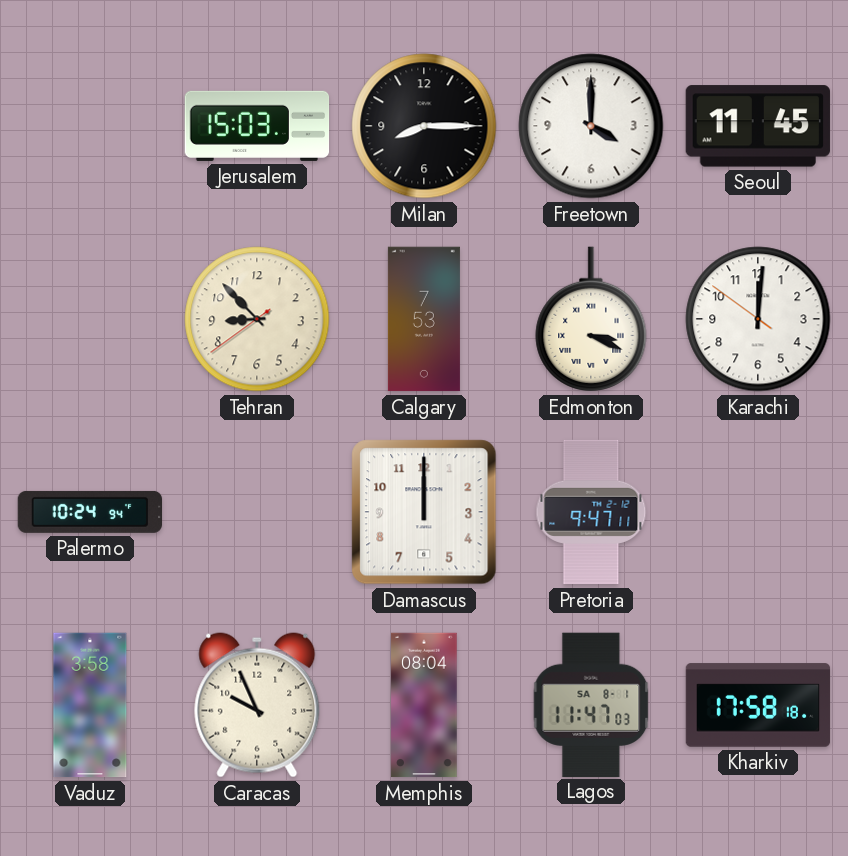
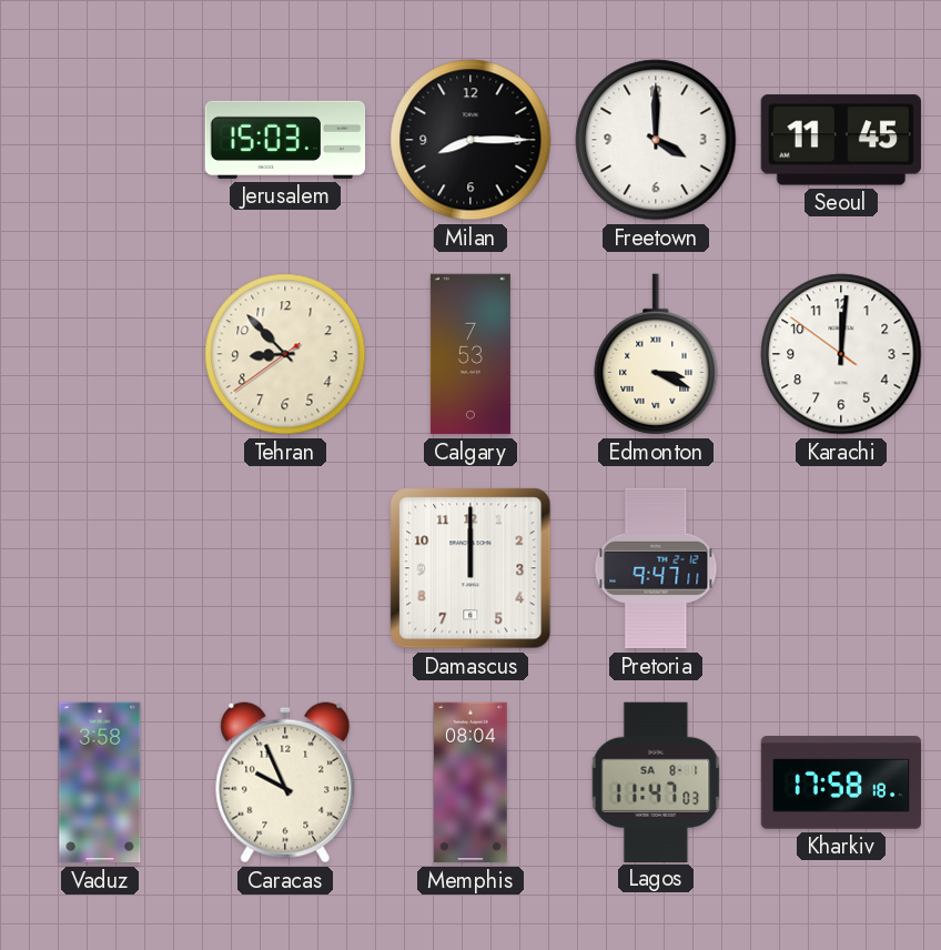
Palermo: 10:24 -> none (90, 512)
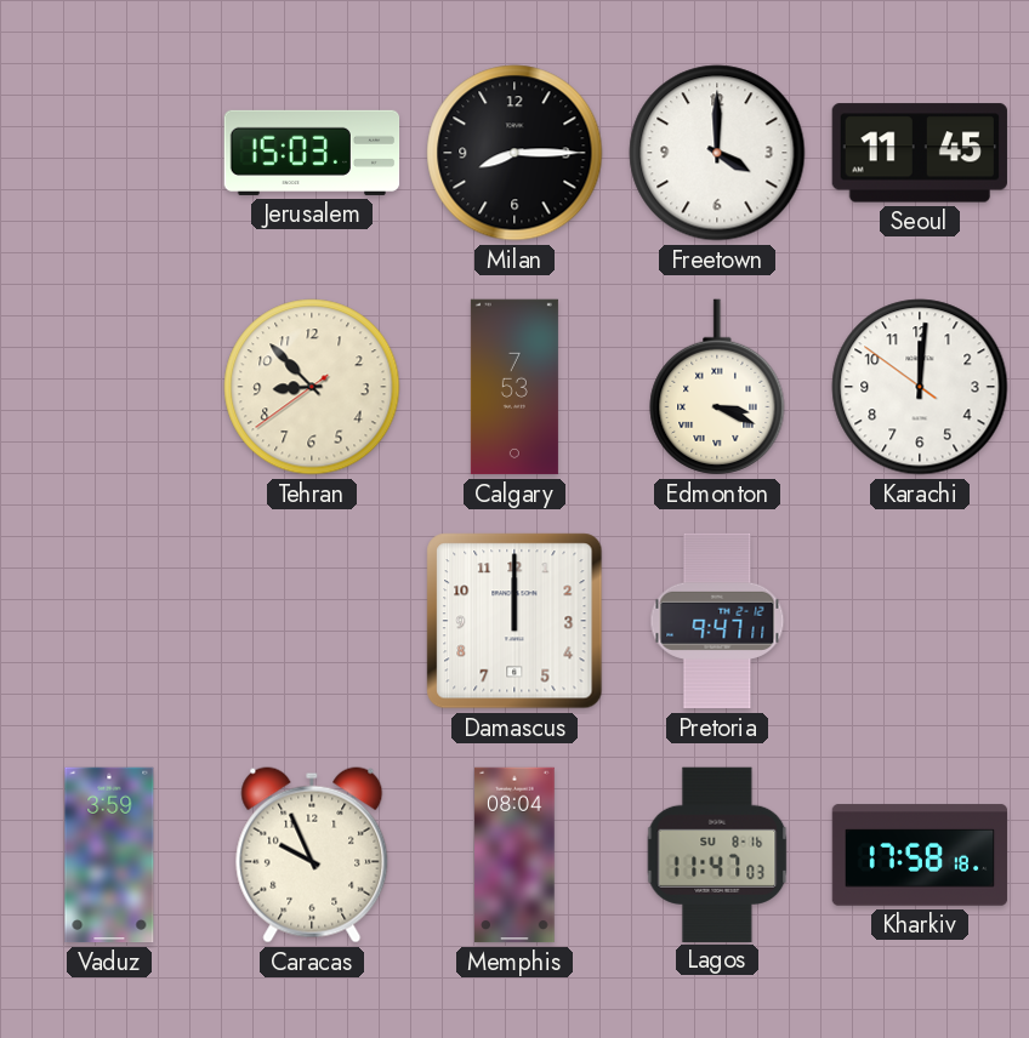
Vaduz: 3:58 -> 3:59 (109, 855)
Lagos date: SA 8-1 -> SU 8-16 (717, 854)
